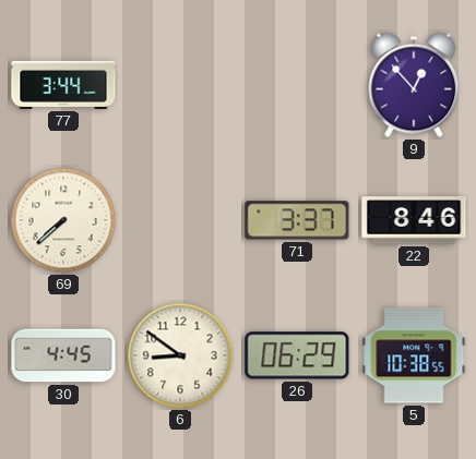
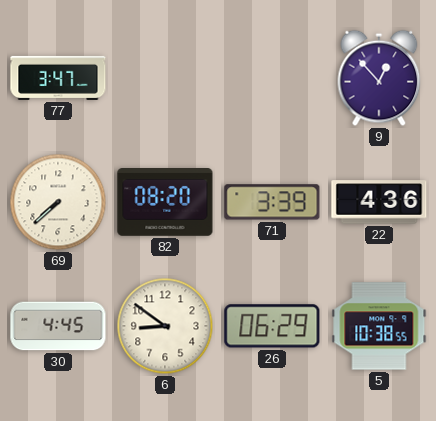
77: 3:44 -> 3:47 (58, 78)
82: none -> 08:20 (165, 203)
71: 3:37 -> 3:39 (272, 202)
22: 8:46 -> 4:36 (379, 202)
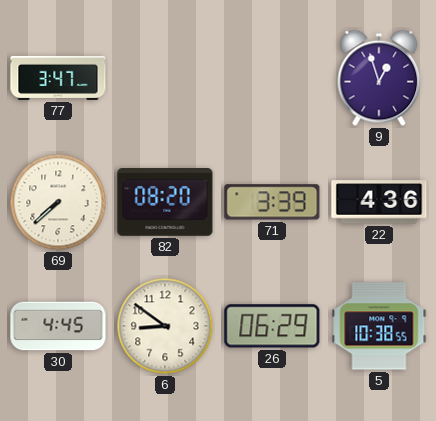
9: 12:53 -> 12:57 (379, 78)
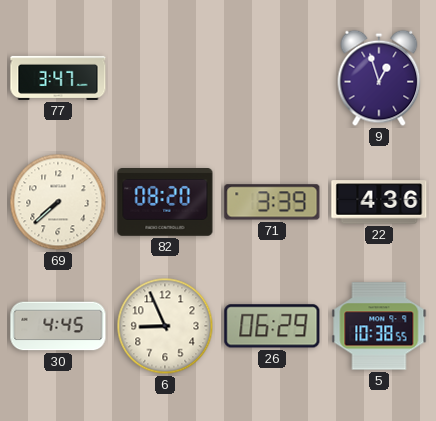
6: 8:51 -> 8:56 (165, 326)
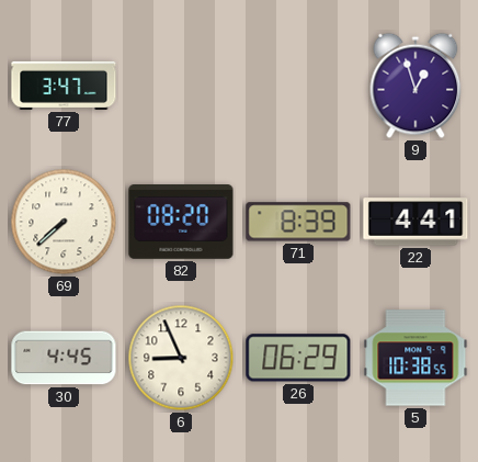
71: 3:39 -> 8:39 (298, 222)
22: 4:36 -> 4:41 (416, 222)
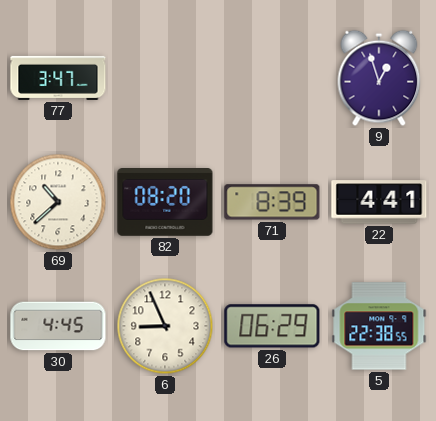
69: 7:38 -> 10:38 (58, 202)
5: 10:38 -> 22:38 (379, 326)
